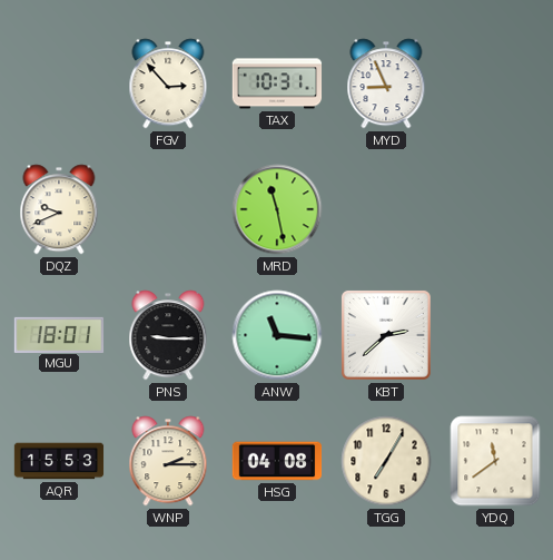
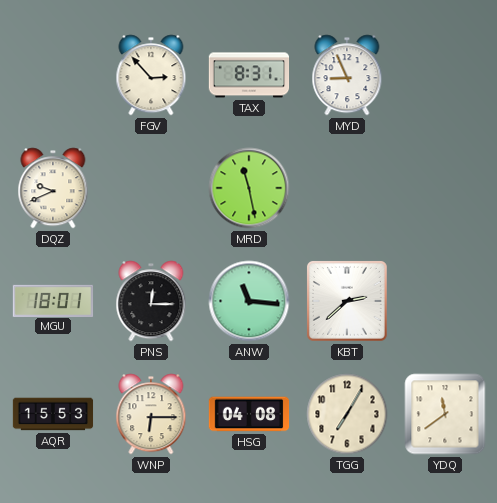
TAX: 10:31 -> 8:31 (249, 75)
PNS: 9:15 -> 12:15 (151, 301)
WNP: 2:15 -> 6:15 (151, 414)
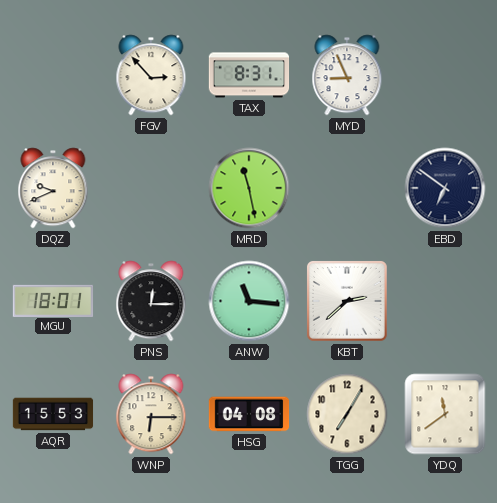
EBD: none -> 6:51 (445, 188)
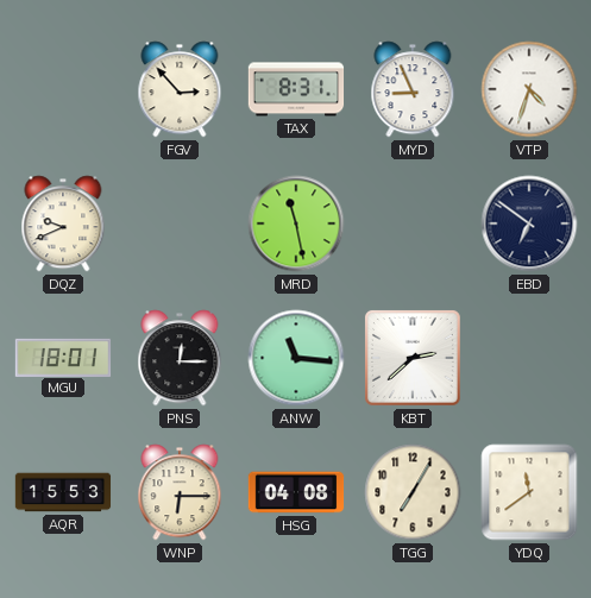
VTP: none -> 4:33 (529, 89)
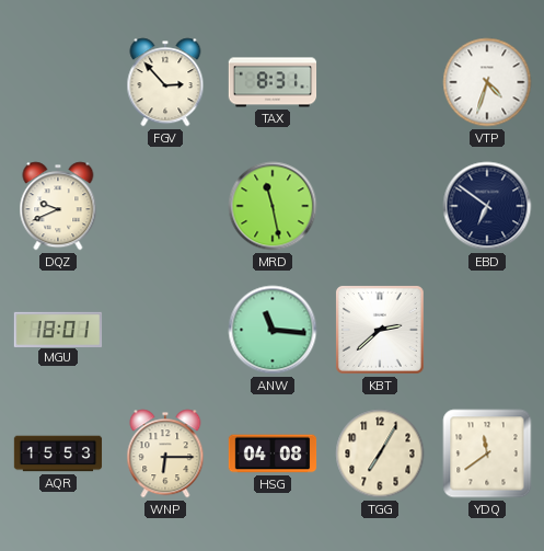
MYD: 8:56 -> none (413, 89)
PNS: 12:15 -> none (180, 358)
